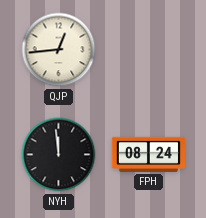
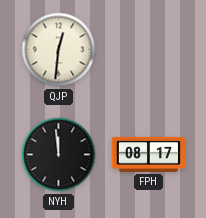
QJP: 12:44 -> 12:31 (59, 50)
FPH: 08:24 -> 08:17 (148, 154)
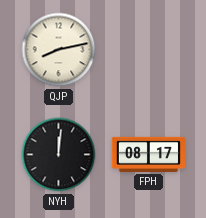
QJP: 12:31 -> 8:13 (59, 50)
NYH: 11:59 -> 12:01 (59, 155)
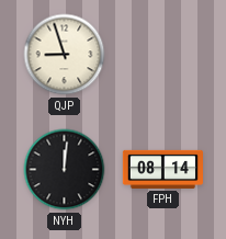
QJP: 8:13 -> 8:57 (65, 55)
FPH: 08:17 -> 08:14 (162, 169)
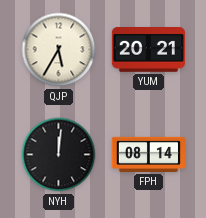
QJP: 8:57 -> 5:35 (59, 50)
YUM: none -> 20:21 (148, 50)
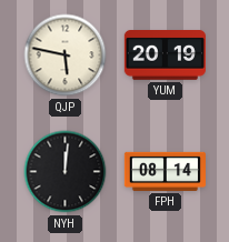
QJP: 5:35 -> 5:47 (66, 56)
YUM: 20:21 -> 20:19 (165, 56)
